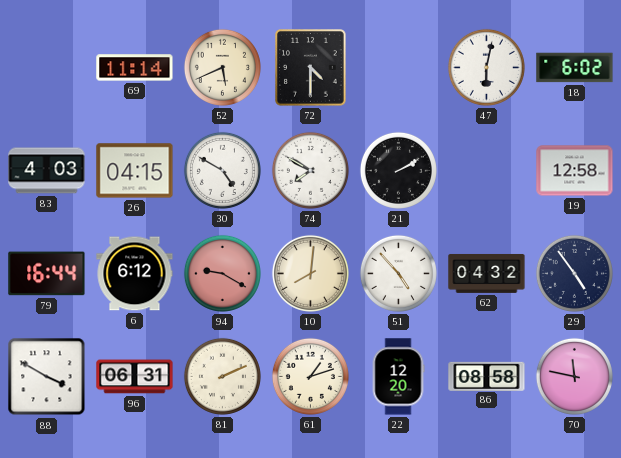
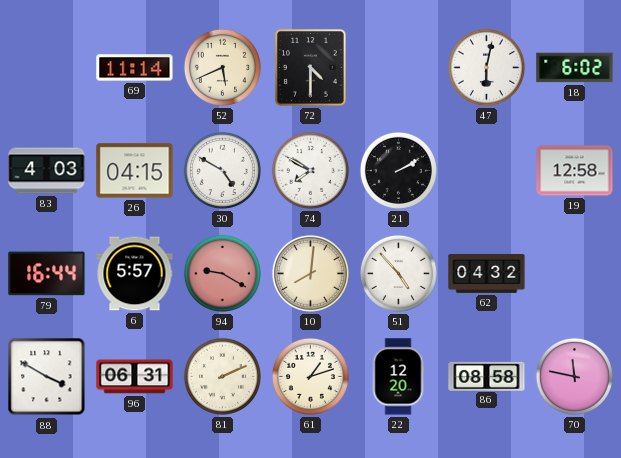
6: 6:12 -> 5:57 (135, 274)
29: 4:54 -> none (574, 273)
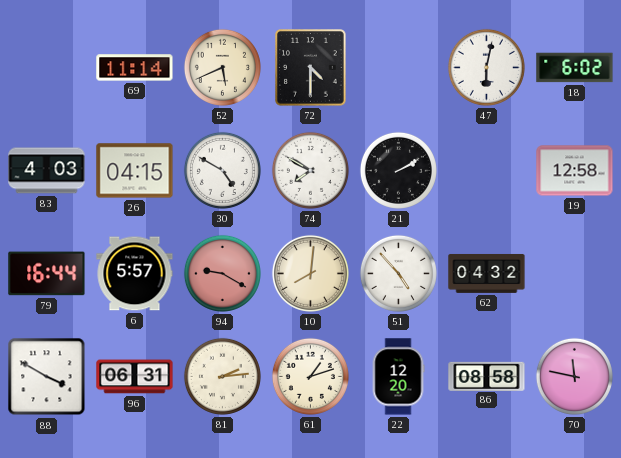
81: 2:11 -> 2:14 (222, 376)
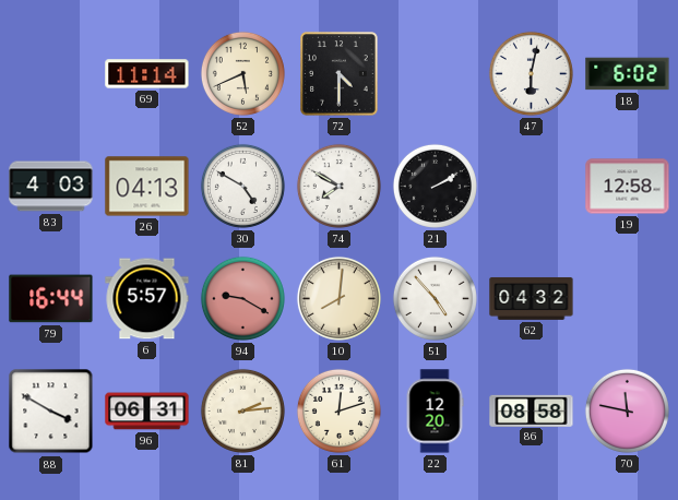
26: 04:15 -> 04:13 (147, 187)
61: 1:12 -> 12:12 (338, 410)
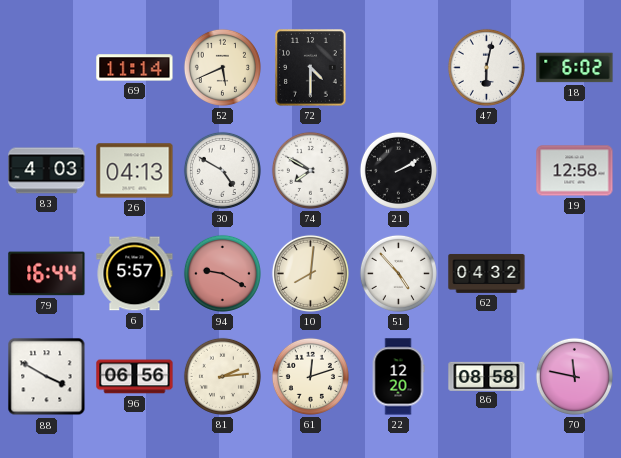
96: 06:31 -> 06:56 (135, 377)
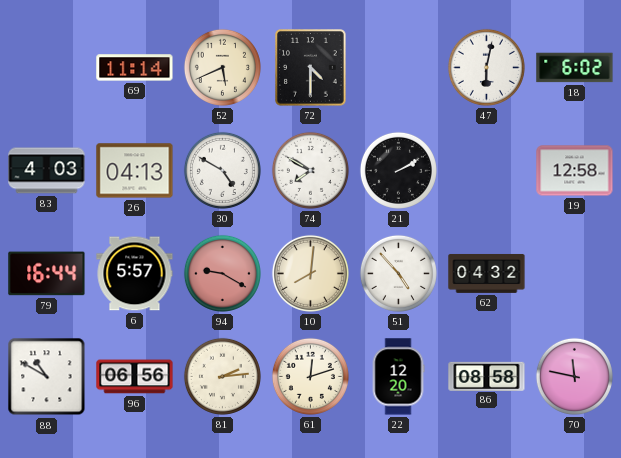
88: 3:50 -> 10:50 (47, 377)
